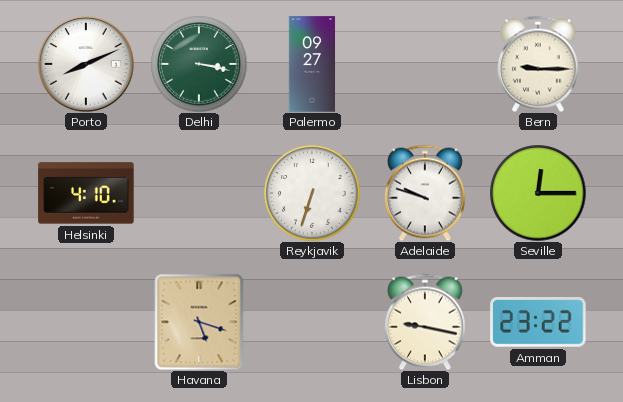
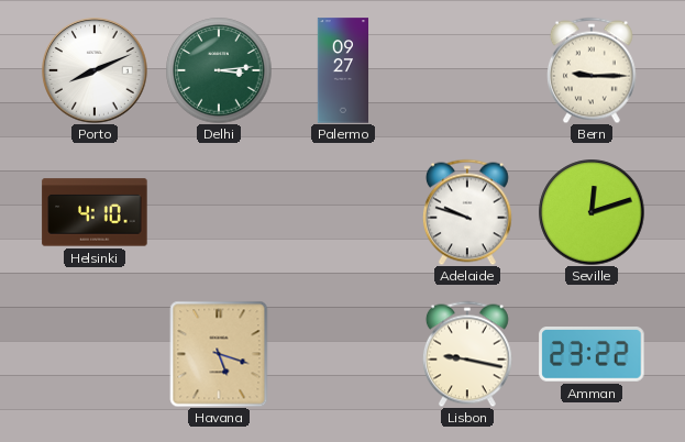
Delhi: 3:17 -> 3:14 (219, 70)
Reykjavik: 6:33 -> none (312, 193)
Seville: 12:15 -> 12:12 (592, 212)
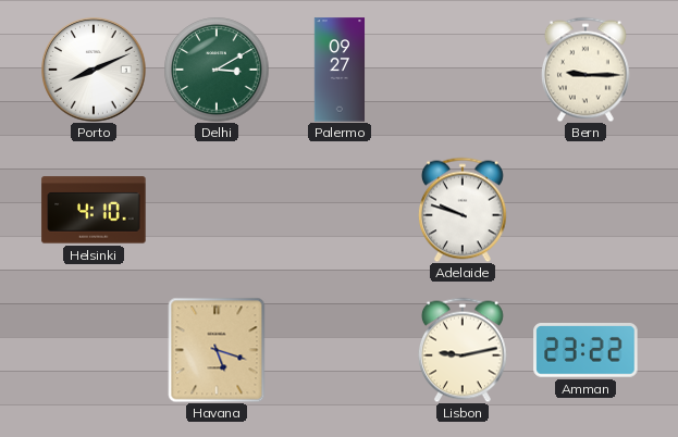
Delhi: 3:14 -> 3:10 (217, 70)
Seville: 12:12 -> none (592, 212)
Lisbon: 9:17 -> 9:13 (463, 350)
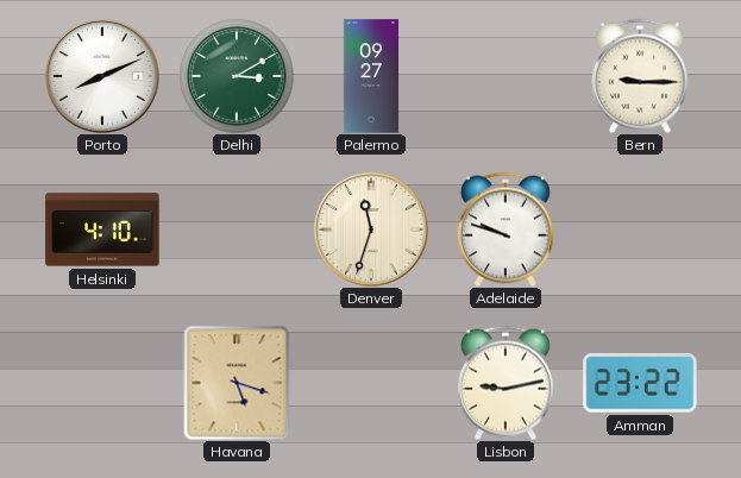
Denver: none -> 11:33 (371, 229)
